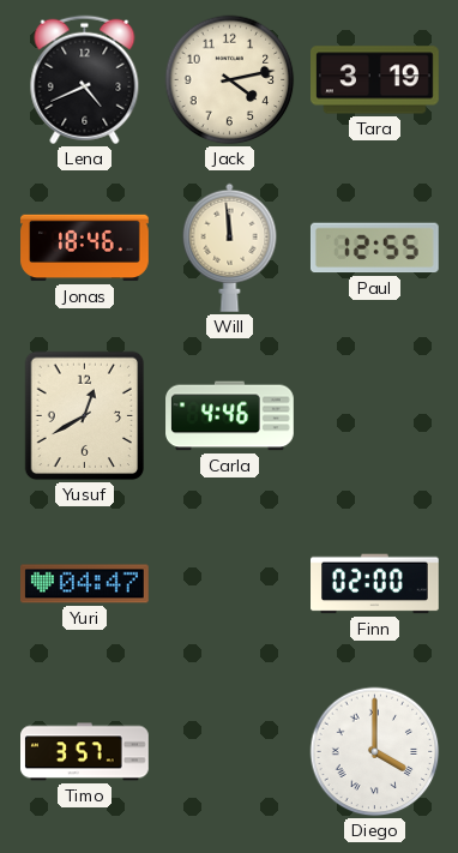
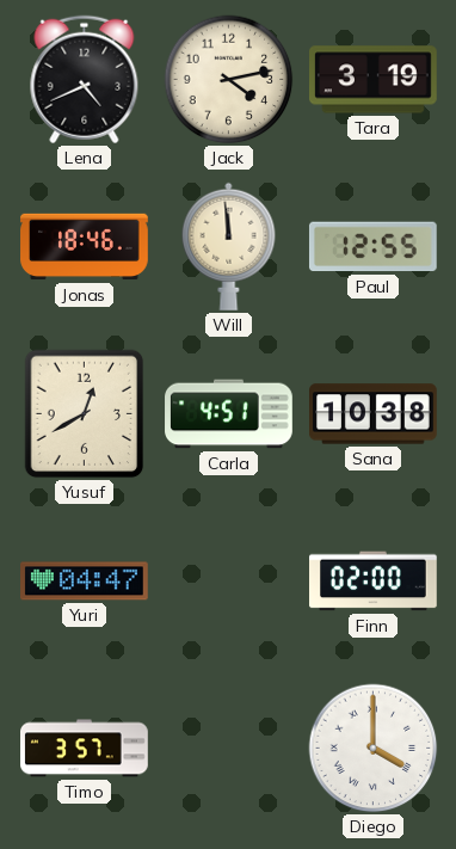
Carla: 4:46 -> 4:51 (229, 414)
Sana: none -> 10:38 (374, 414)
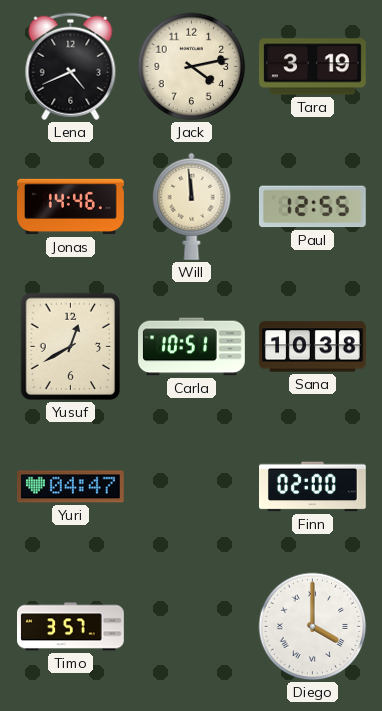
Jonas: 18:46 -> 14:46 (71, 207)
Carla: 4:51 -> 10:51 (192, 347)
